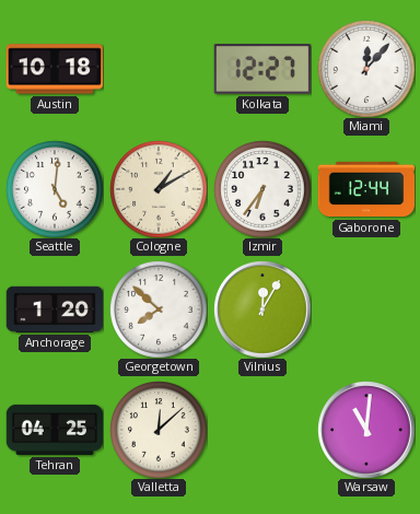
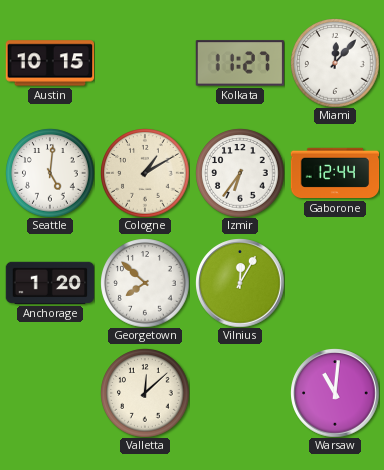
Austin: 10:18 -> 10:15 (50, 63)
Kolkata: 12:27 -> 11:27 (239, 63)
Tehran: 04:25 -> none (55, 430)
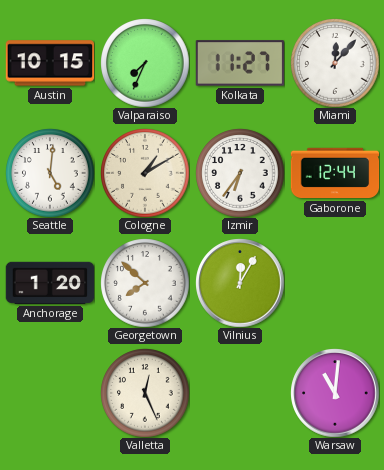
Valparaiso: none -> 7:34 (145, 63)
Valletta: 12:08 -> 12:26 (145, 393)
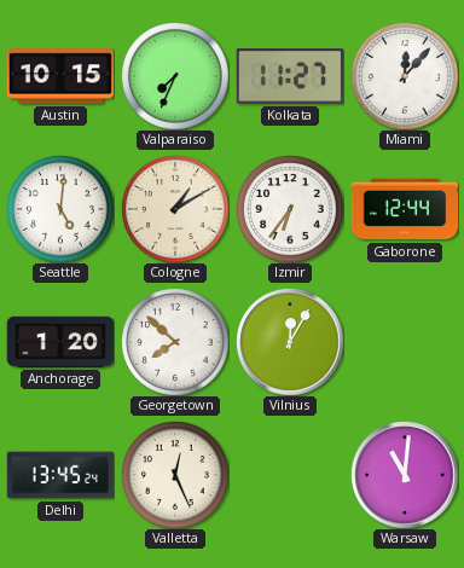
Delhi: none -> 13:45 (60, 475)
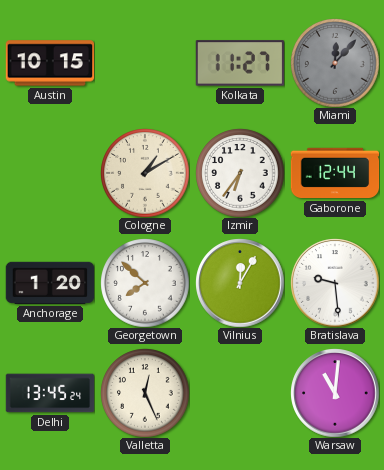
Valparaiso: 7:34 -> none (175, 76)
Miami dial: white -> grey (335, 63)
Seattle: 5:01 -> none (60, 209)
Bratislava: none -> 9:29 (335, 283)
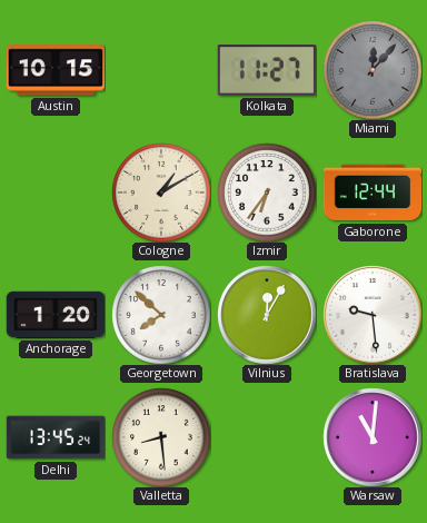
Valletta: 12:26 -> 8:29 (161, 437)
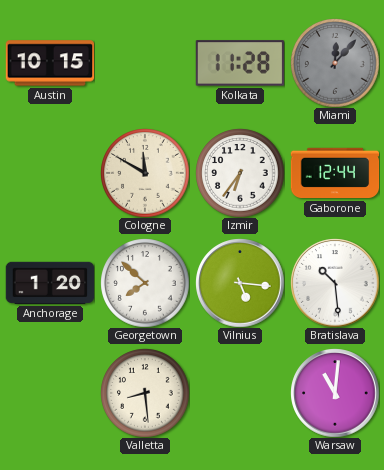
Kolkata: 11:27 -> 11:28 (239, 63)
Cologne: 1:10 -> 11:50 (145, 173)
Vilnius: 12:05 -> 5:16 (240, 283)
Bratislava: 9:29 -> 10:29 (335, 283)
Delhi: 13:45 -> none (56, 437)
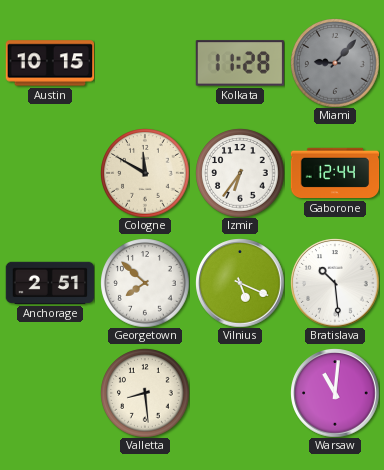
Miami: 12:07 -> 9:07 (335, 63)
Anchorage: 1:20 -> 2:51 (50, 283)
Vilnius: 5:16 -> 5:19 (240, 283)
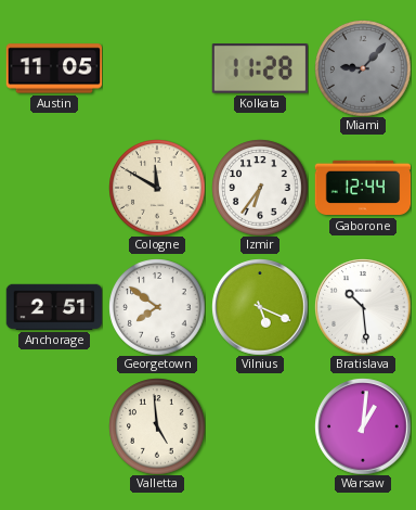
Austin: 10:15 -> 11:05 (54, 68)
Georgetown: 7:52 -> 7:51 (157, 307)
Valletta: 8:29 -> 4:59 (157, 426)
Warsaw: 11:01 -> 1:01 (363, 426)
